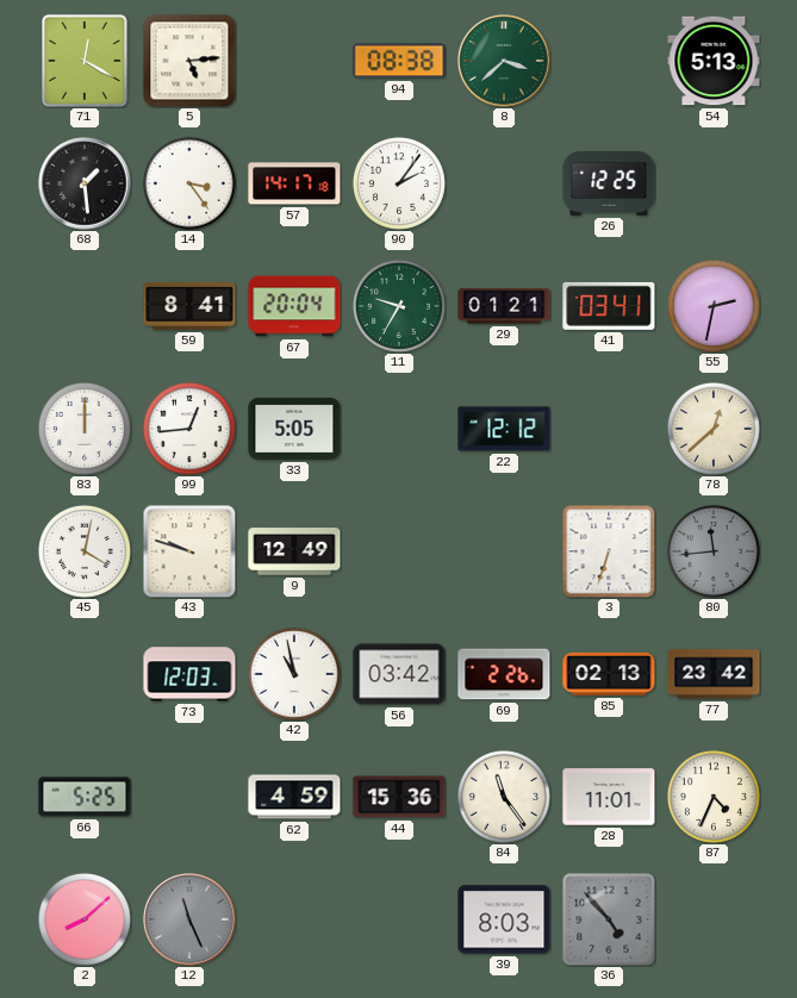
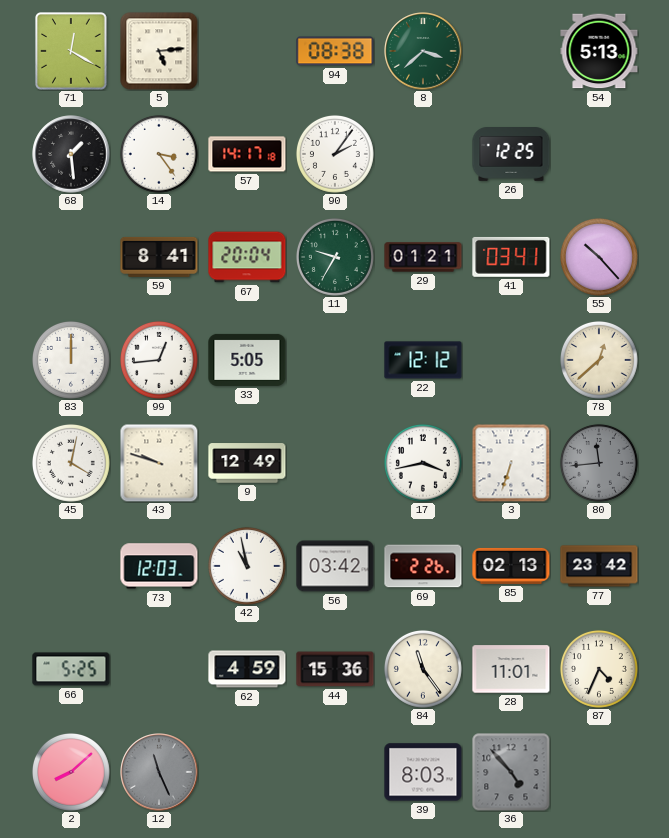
55: 2:32 -> 10:23 (599, 257)
17: none -> 3:43 (423, 463)
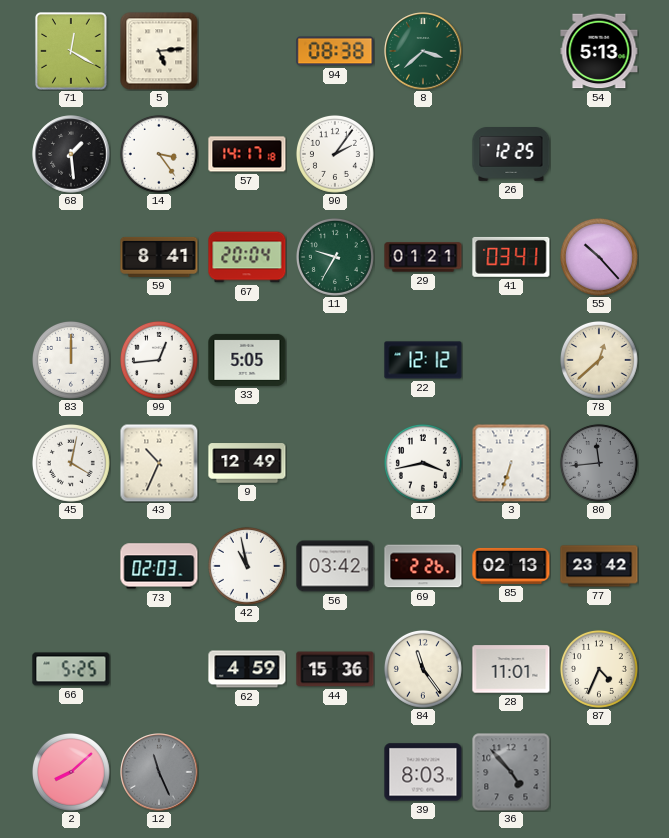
43: 9:48 -> 10:34 (159, 463)
73: 12:03 -> 02:03 (159, 566)
